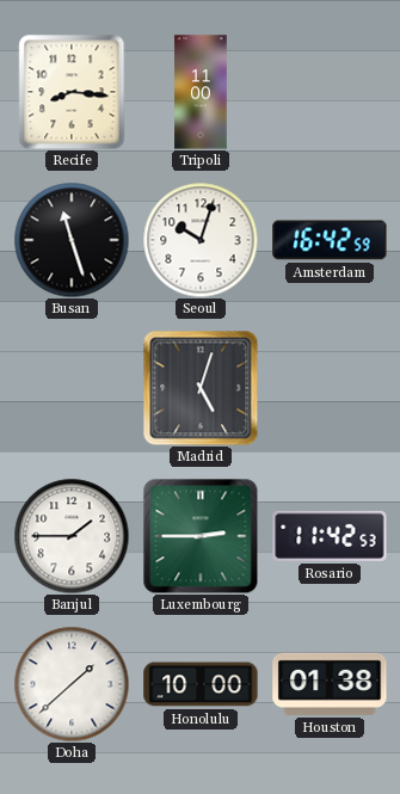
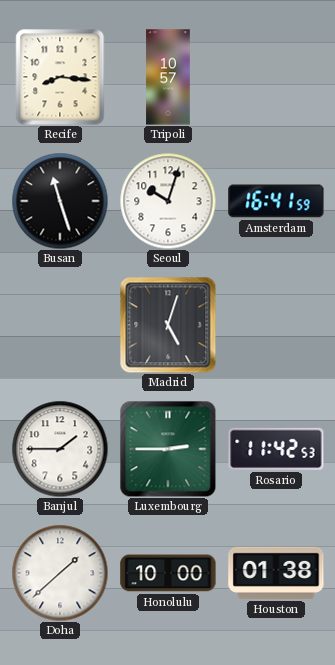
Tripoli: 11:00 -> 10:57 (168, 77)
Amsterdam: 16:42 -> 16:41 (276, 201)
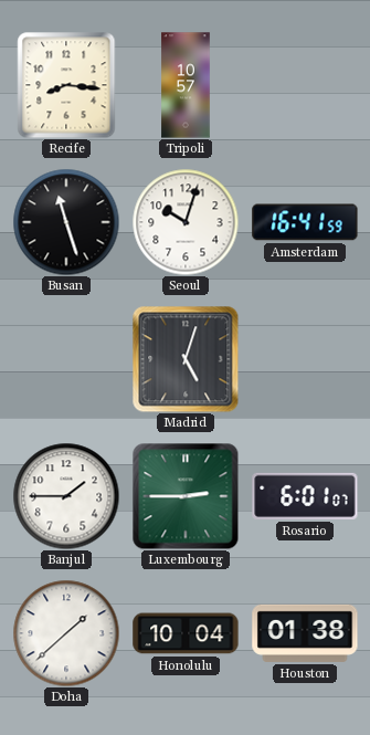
Rosario: 11:42 -> 6:01 (305, 496)
Honolulu: 10:00 -> 10:04 (186, 633)
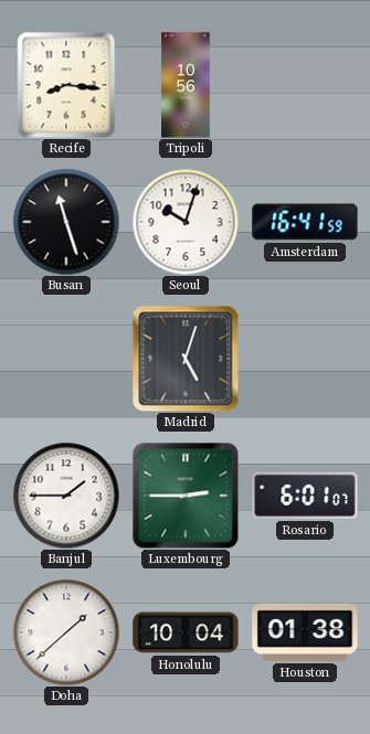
Tripoli: 10:57 -> 10:56 (186, 85)
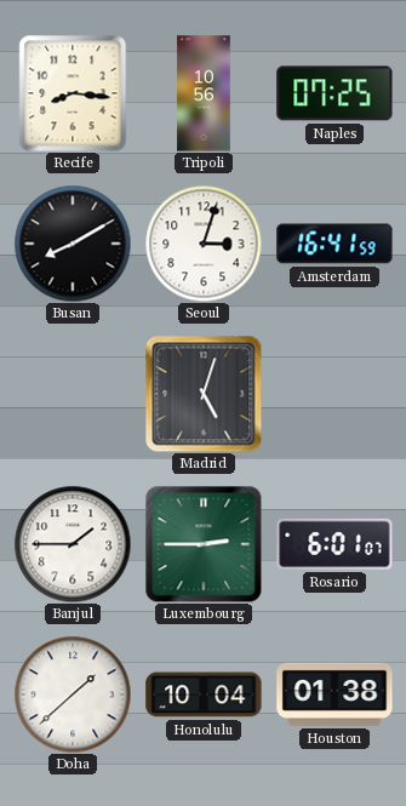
Naples: none -> 07:25 (334, 93)
Busan: 11:27 -> 8:10 (73, 244)
Seoul: 10:03 -> 3:03 (204, 244)
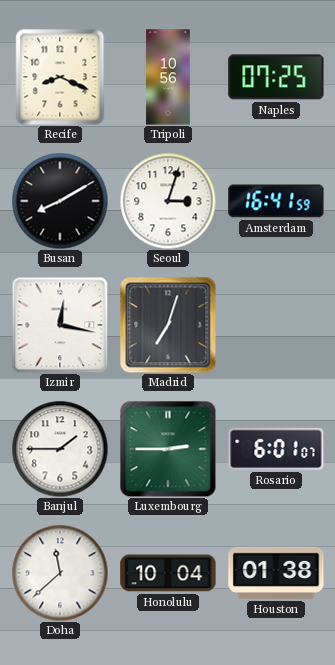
Recife: 8:16 -> 8:19 (60, 77)
Izmir: none -> 12:17 (60, 325)
Madrid: 5:03 -> 7:03 (168, 325)
Doha: 1:38 -> 11:38 (60, 573)
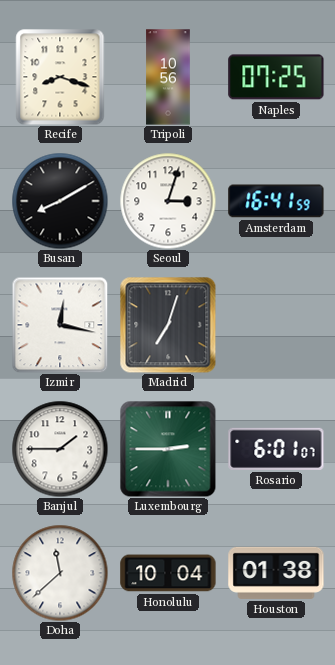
Recife: 8:19 -> 8:18 (60, 77)
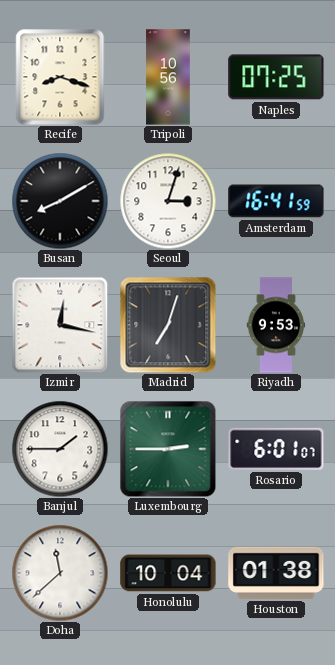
Riyadh: none -> 9:53 (276, 325)
